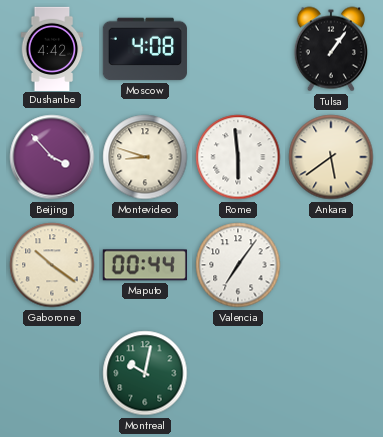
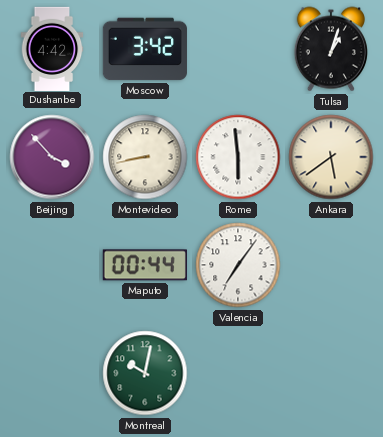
Moscow: 4:08 -> 3:42 (145, 49)
Tulsa: 1:06 -> 1:03 (331, 49)
Montevideo: 8:48 -> 8:43 (145, 157)
Gaborone: 10:21 -> none (52, 265)
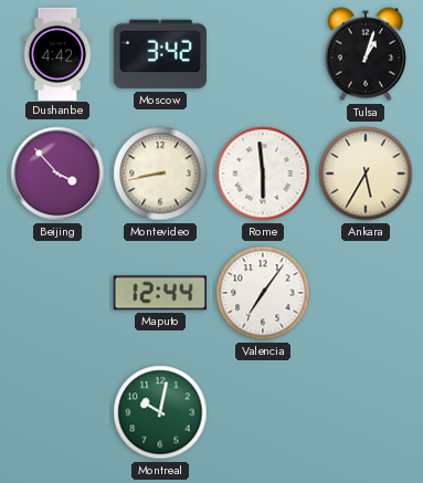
Ankara: 5:39 -> 5:35 (366, 174)
Maputo: 00:44 -> 12:44 (160, 293)
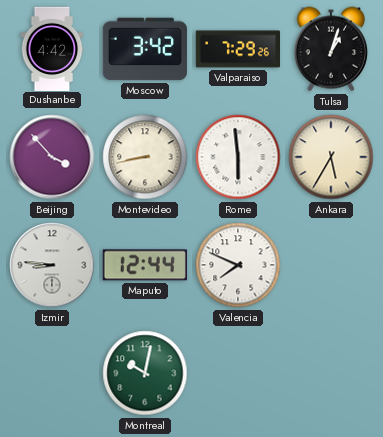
Valparaiso: none -> 7:29 (237, 49)
Izmir: none -> 8:46 (52, 265)
Valencia: 7:06 -> 7:49 (238, 265)
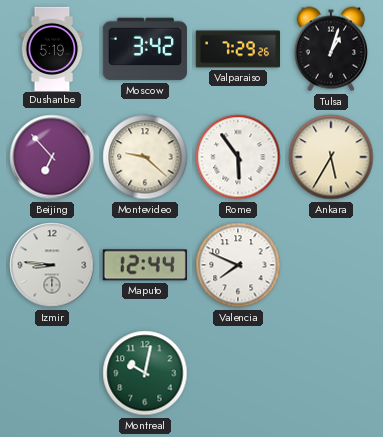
Dushanbe: 4:42 -> 5:19 (52, 48)
Beijing: 3:53 -> 6:53 (52, 157)
Montevideo: 8:43 -> 9:22 (145, 157)
Rome: 5:59 -> 5:54 (238, 157)
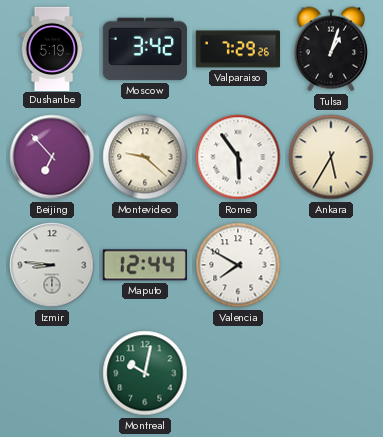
Valencia: 7:49 -> 7:50 (238, 265)
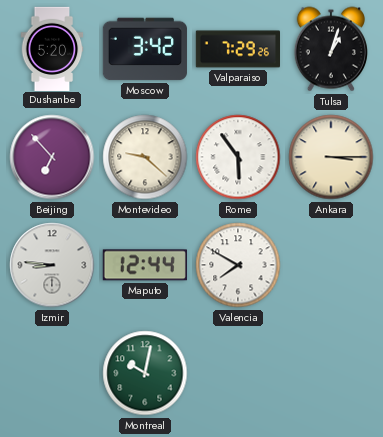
Dushanbe: 5:19 -> 5:20 (52, 48)
Ankara: 5:35 -> 3:15 (331, 157)
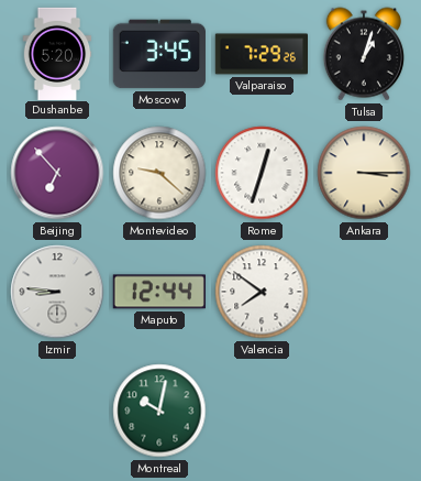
Moscow: 3:42 -> 3:45 (159, 54)
Rome: 5:54 -> 12:33 (262, 173)
Valencia: 7:50 -> 7:51 (262, 292)
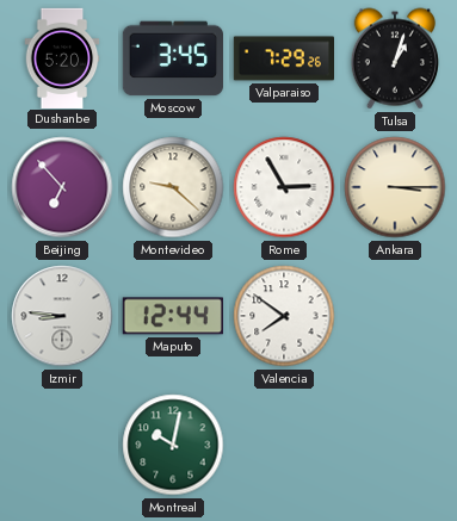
Rome: 12:33 -> 2:55 (284, 187)
